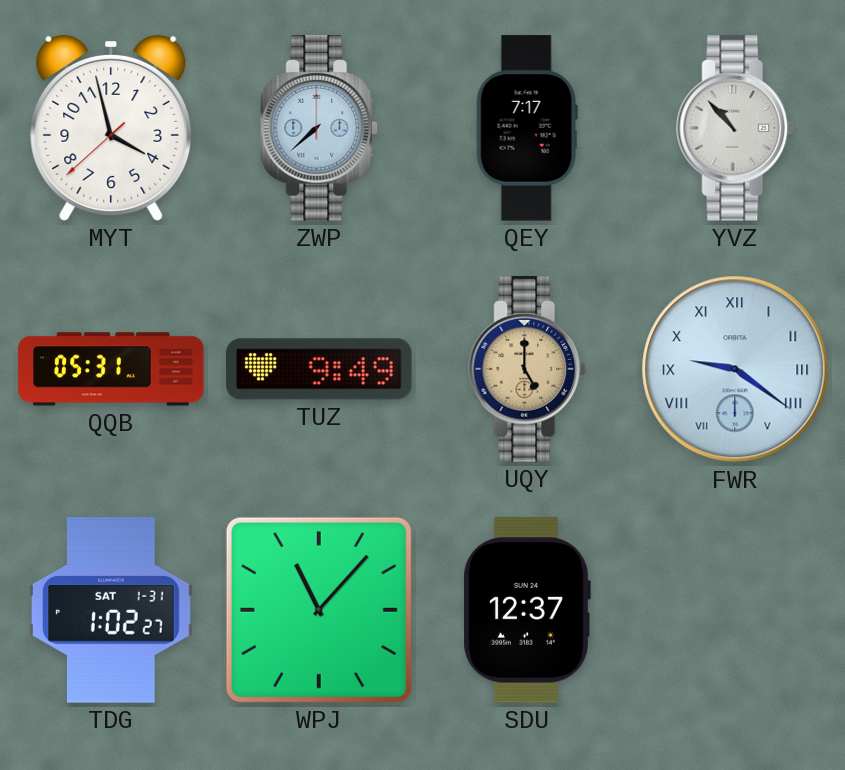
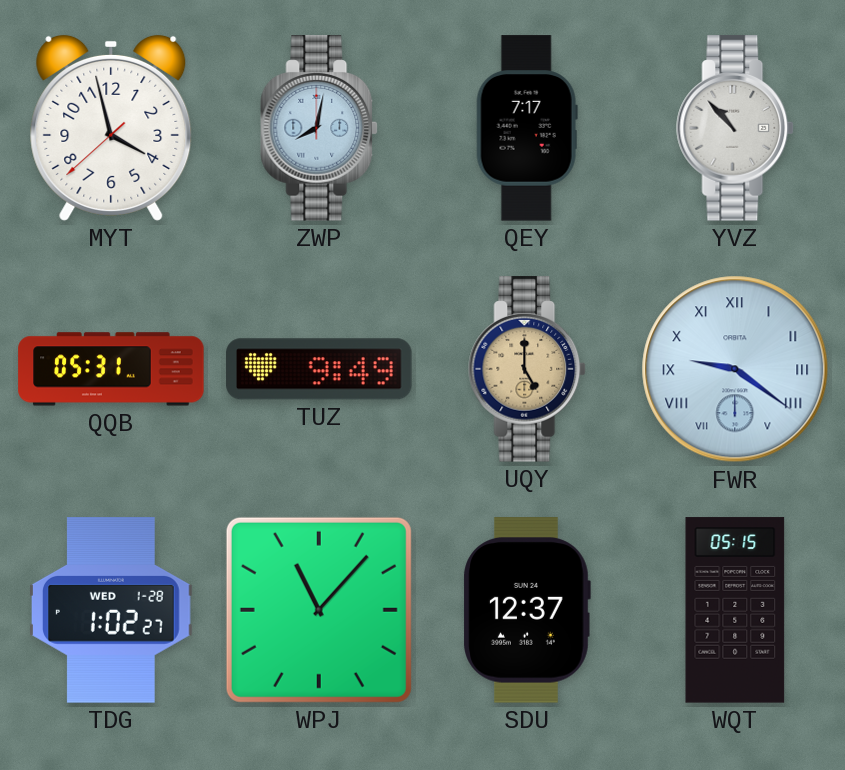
ZWP: 7:38 -> 8:02 (320, 128)
TDG date: SAT 1-31 -> WED 1-28 (111, 610)
WQT: none -> 05:15 (735, 610)
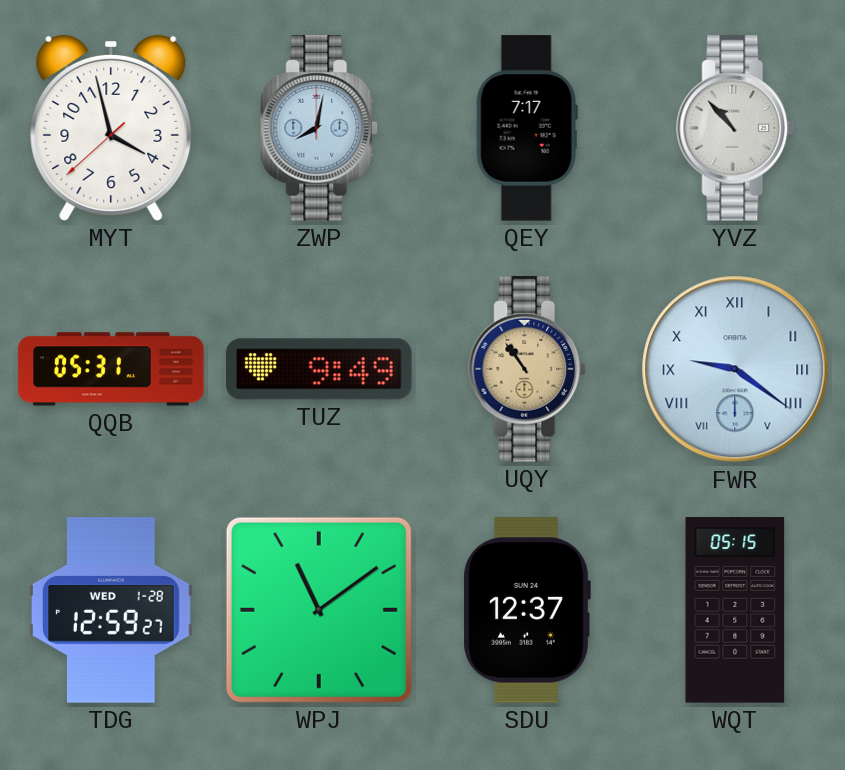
UQY: 5:00 -> 10:54 (528, 369)
TDG: 1:02 -> 12:59 (111, 610)
WPJ: 11:07 -> 11:09 (319, 610)
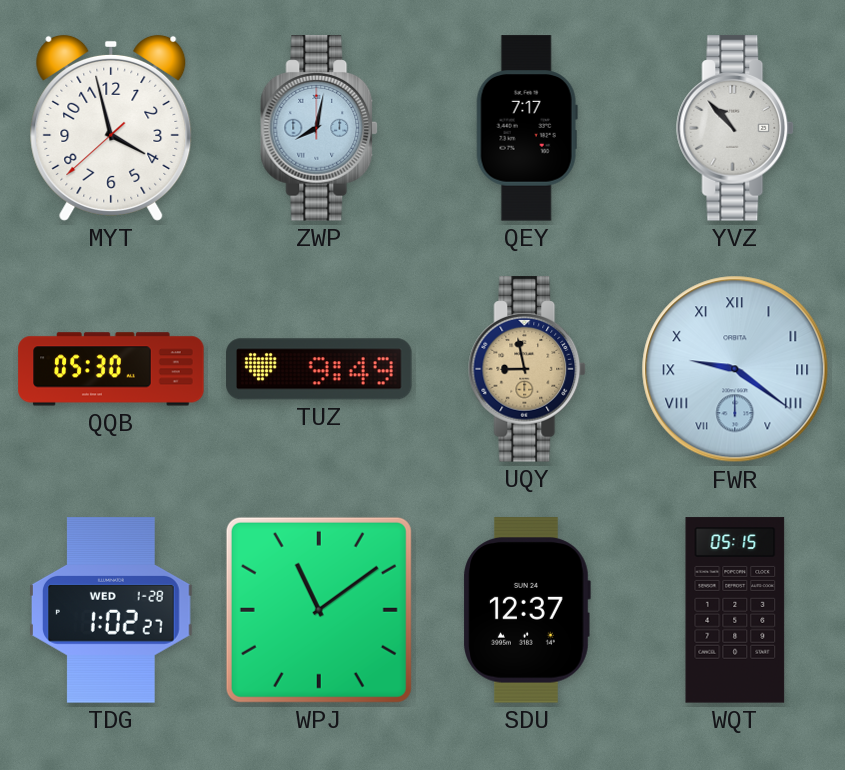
QQB: 05:31 -> 05:30 (111, 369)
UQY: 10:54 -> 8:58 (528, 369)
TDG: 12:59 -> 1:02 (111, 610)
